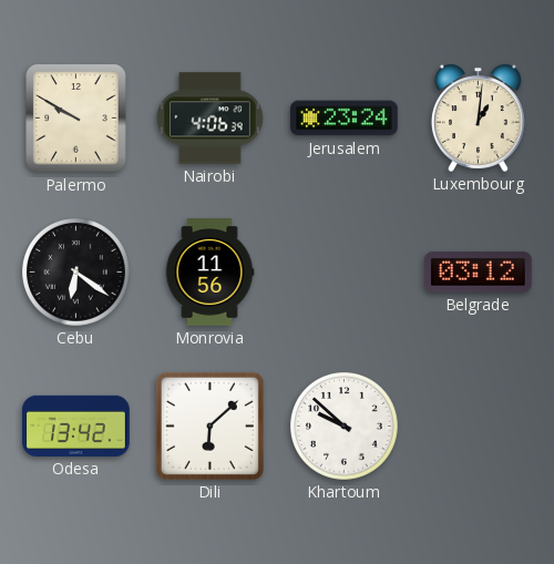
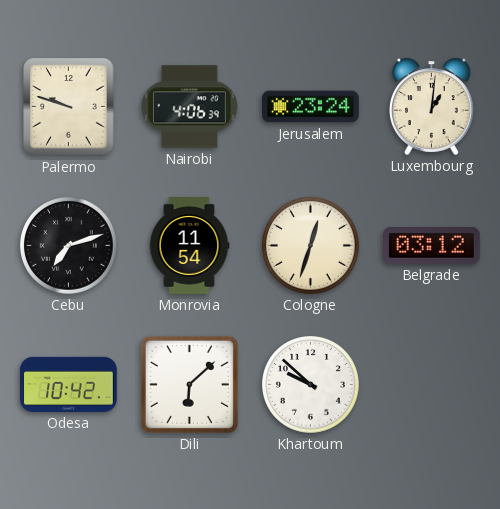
Palermo: 9:50 -> 9:48 (69, 107)
Cebu: 6:21 -> 7:12 (69, 246)
Monrovia: 11:56 -> 11:54 (189, 246)
Cologne: none -> 12:33 (311, 246)
Odesa: 13:42 -> 10:42 (69, 384)
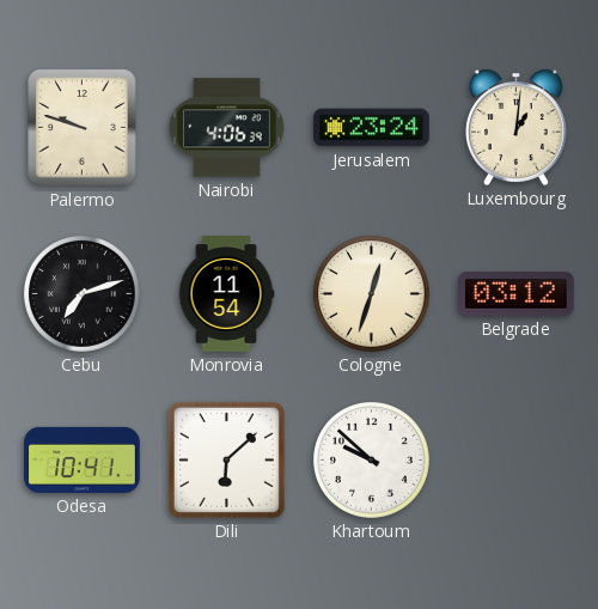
Odesa: 10:42 -> 10:41 (83, 459)
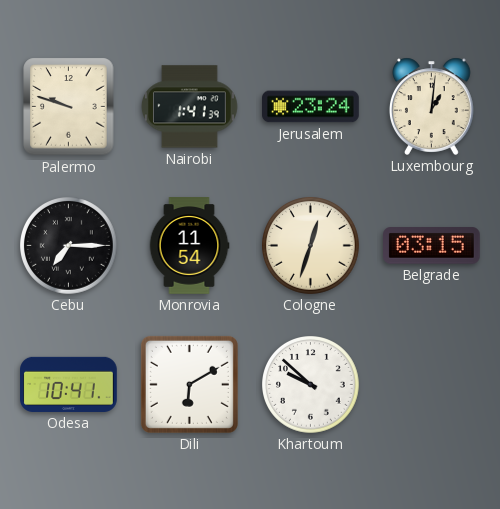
Nairobi: 4:06 -> 1:41 (189, 107)
Cebu: 7:12 -> 7:15 (69, 246)
Belgrade: 03:12 -> 03:15 (432, 246)
Dili: 6:08 -> 6:10 (189, 384)
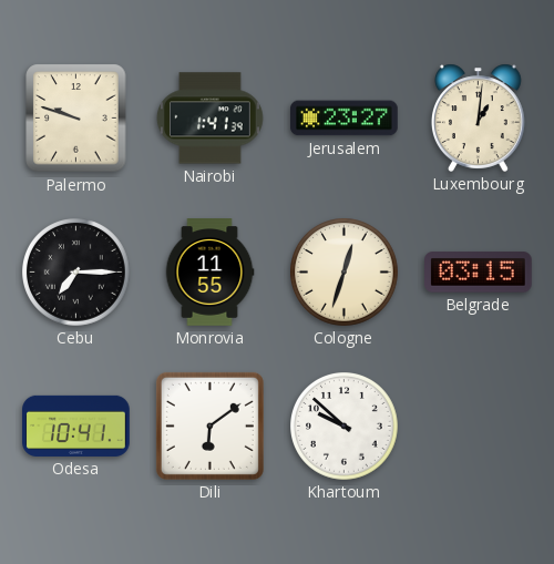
Jerusalem: 23:24 -> 23:27 (345, 119)
Monrovia: 11:54 -> 11:55 (209, 273)
Dili: 6:10 -> 6:09 (209, 425)
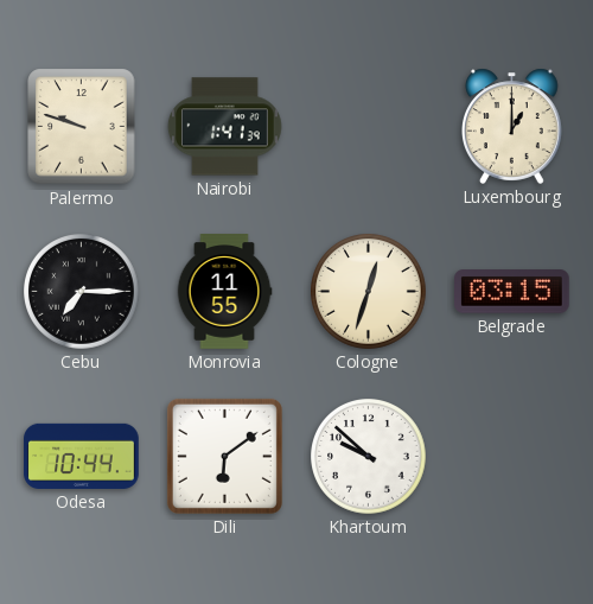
Jerusalem: 23:27 -> none (345, 119)
Luxembourg: 1:01 -> 1:00 (511, 126)
Odesa: 10:41 -> 10:44 (82, 456)
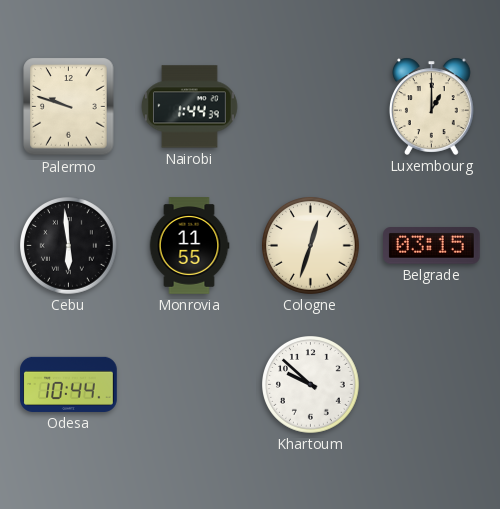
Nairobi: 1:41 -> 1:44 (189, 107)
Cebu: 7:15 -> 5:59 (69, 246)
Dili: 6:09 -> none (224, 456)
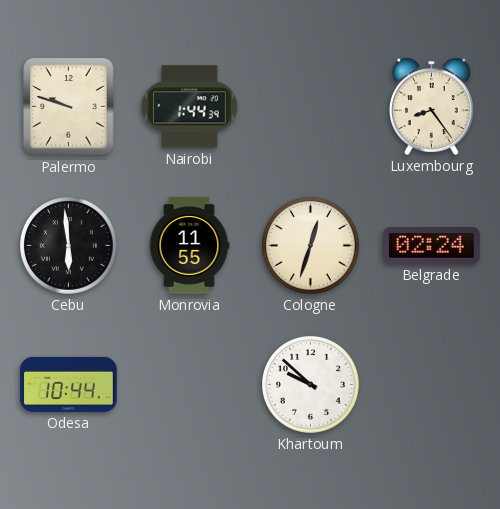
Luxembourg: 1:00 -> 8:24 (431, 106)
Belgrade: 03:15 -> 02:24 (432, 246)
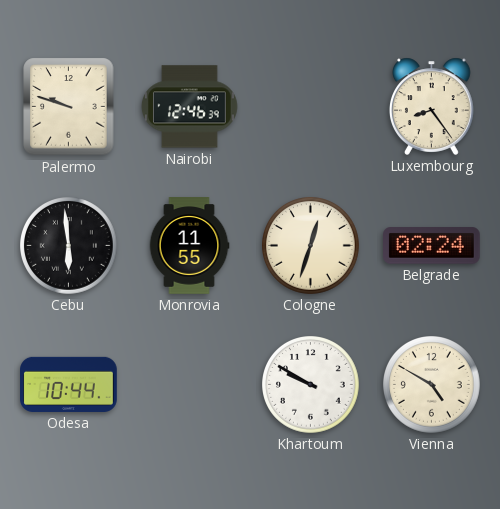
Nairobi: 1:44 -> 12:46 (189, 107)
Khartoum: 9:52 -> 9:50 (311, 385)
Vienna: none -> 4:50 (432, 385)
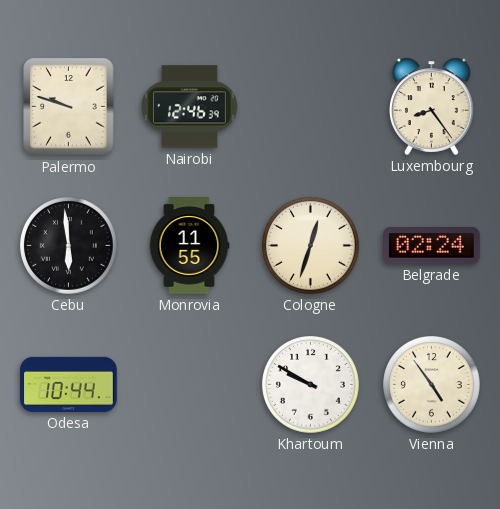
Vienna: 4:50 -> 4:54 (432, 385)
